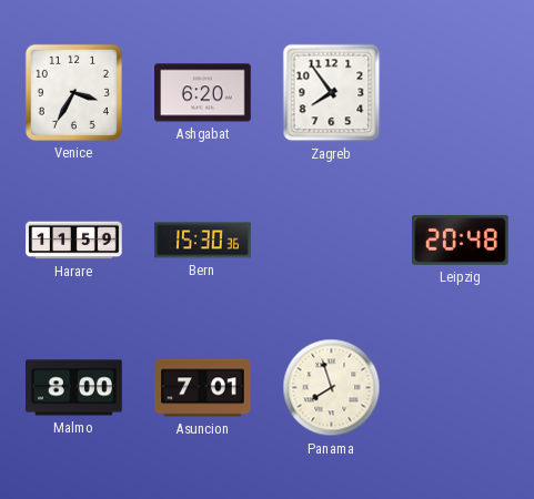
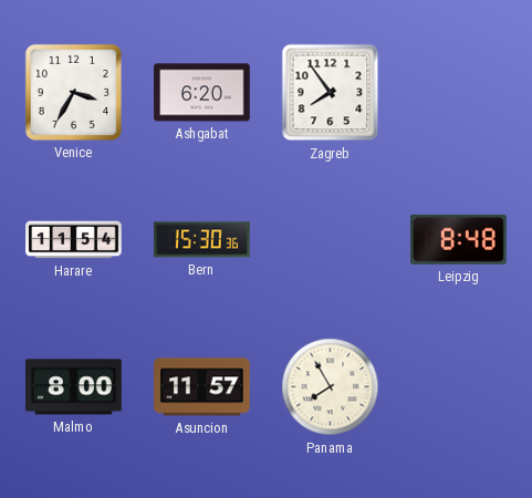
Harare: 11:59 -> 11:54 (74, 240)
Leipzig: 20:48 -> 8:48 (459, 239)
Asuncion: 7:01 -> 11:57 (202, 387)
Panama: 7:57 -> 7:55 (331, 387)
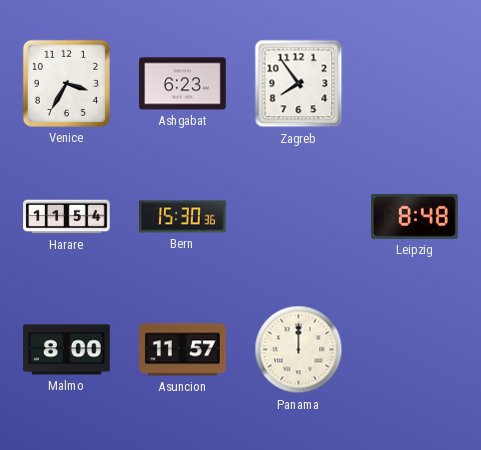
Ashgabat: 6:20 -> 6:23 (183, 84)
Panama: 7:55 -> 12:00 (299, 350)
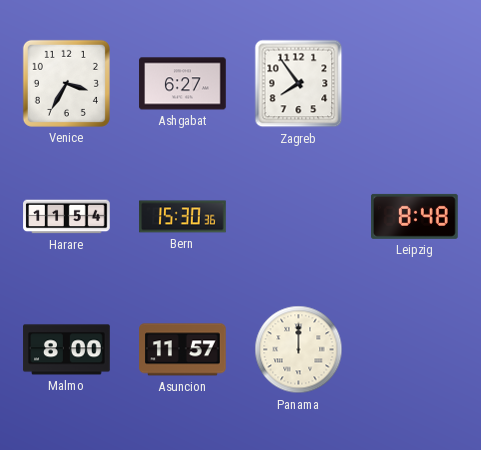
Ashgabat: 6:23 -> 6:27 (183, 84)
